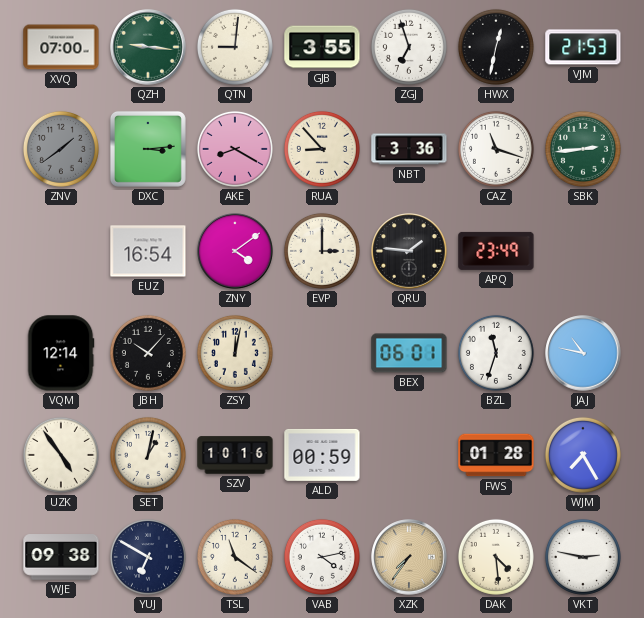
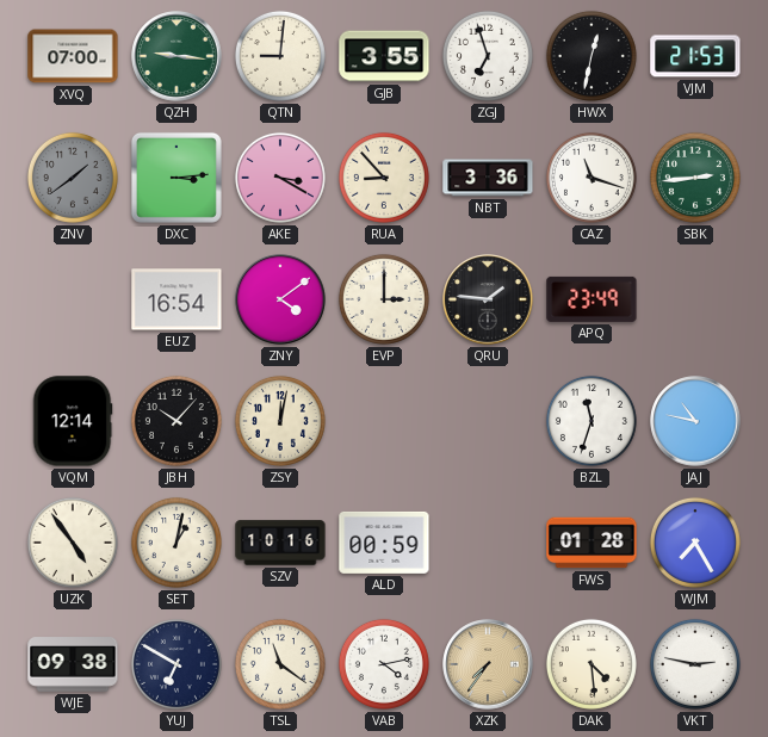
AKE: 8:20 -> 3:20 (280, 178)
BEX: 06:01 -> none (409, 353)
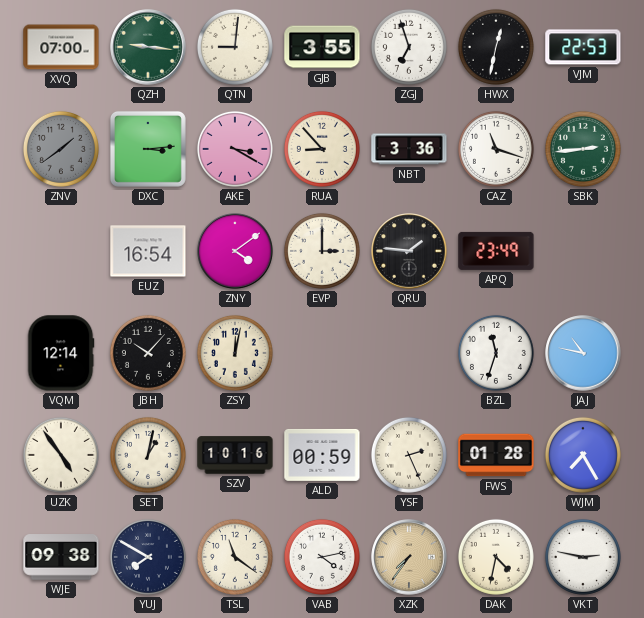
VJM: 21:53 -> 22:53 (583, 47)
YSF: none -> 2:26 (409, 455)
YUJ: 6:50 -> 7:50 (148, 557)
DAK: 4:29 -> 4:32 (496, 557)
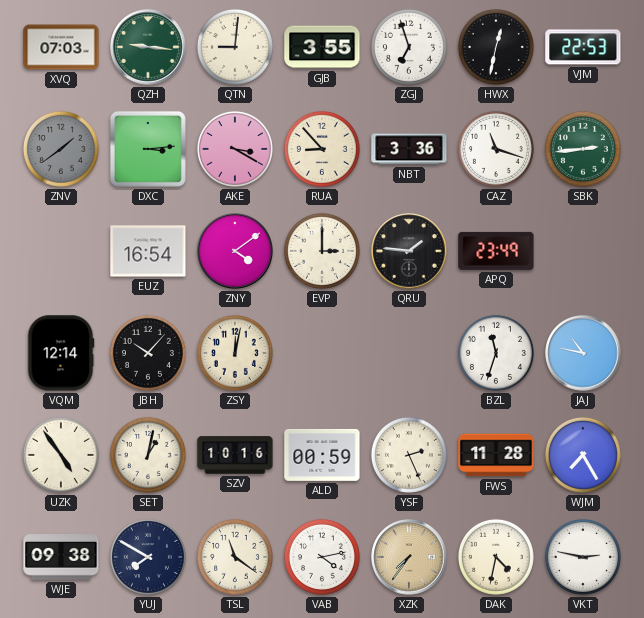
XVQ: 07:00 -> 07:03 (61, 47)
FWS: 01:28 -> 11:28 (496, 455)
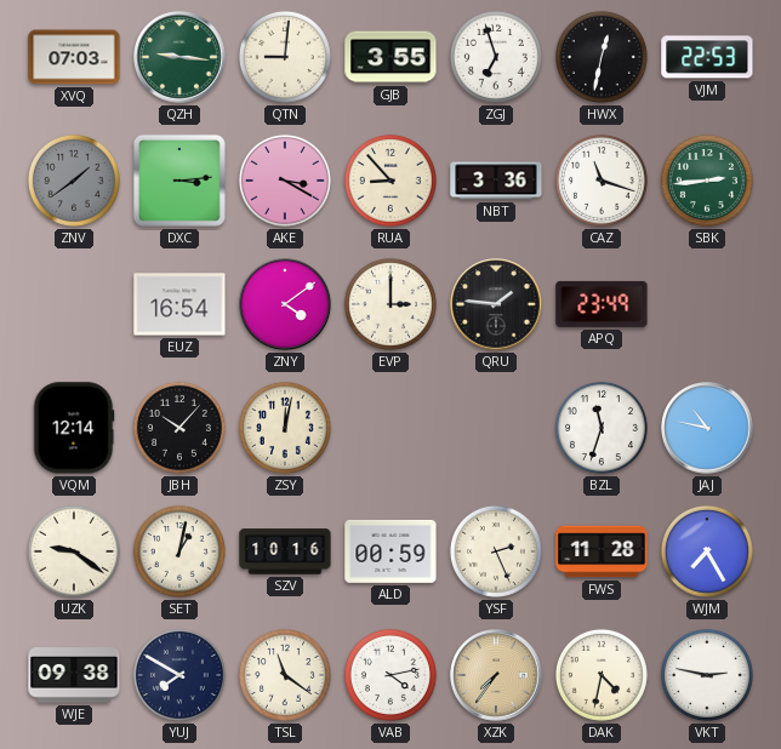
UZK: 4:54 -> 9:21 (74, 551)
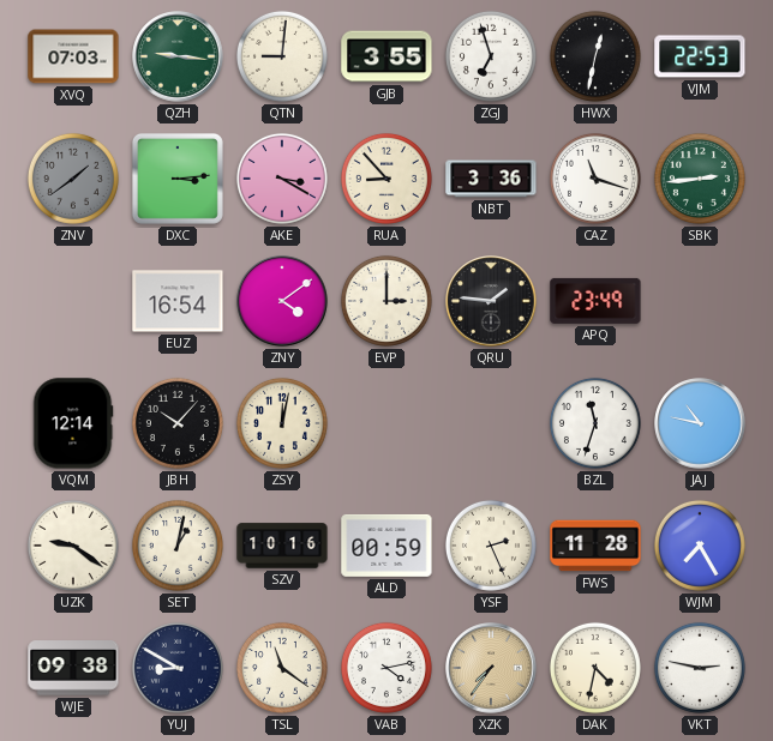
YUJ: 7:50 -> 8:50 (178, 668)
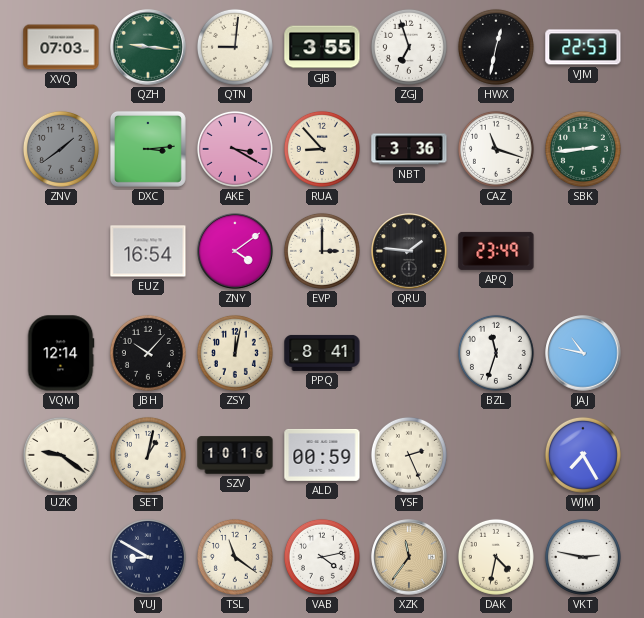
PPQ: none -> 8:41 (322, 353)
FWS: 11:28 -> none (595, 546)
WJE: 09:38 -> none (73, 668)
XZK: 7:36 -> 11:36 (409, 557)
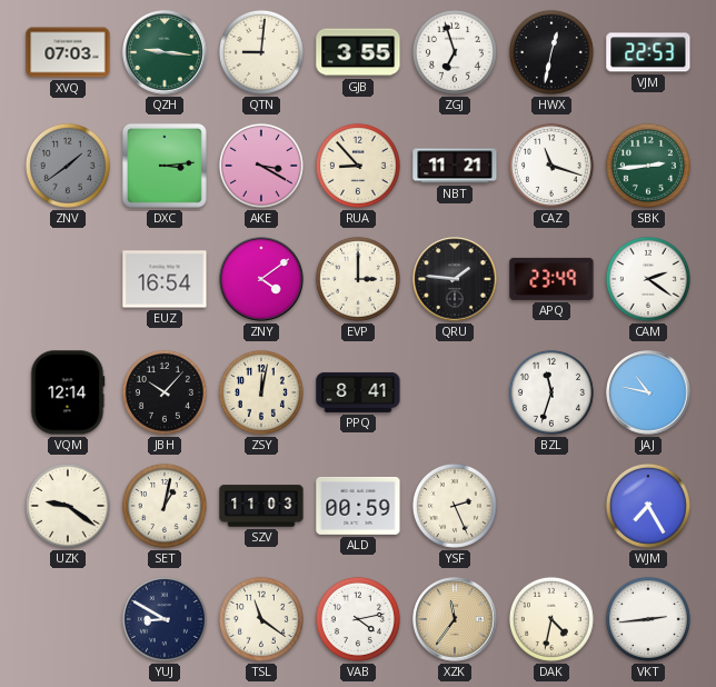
NBT: 3:36 -> 11:21 (455, 166)
CAM: none -> 2:21 (648, 279)
SZV: 10:16 -> 11:03 (261, 506)
VKT: 2:47 -> 2:44 (648, 619)
